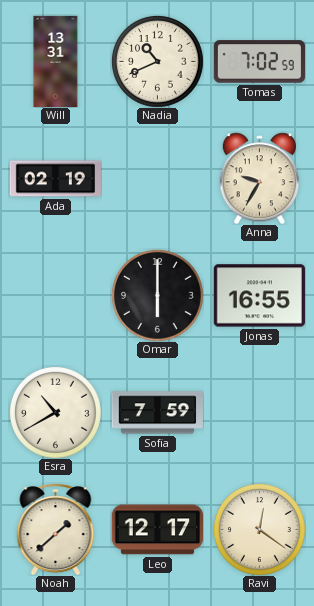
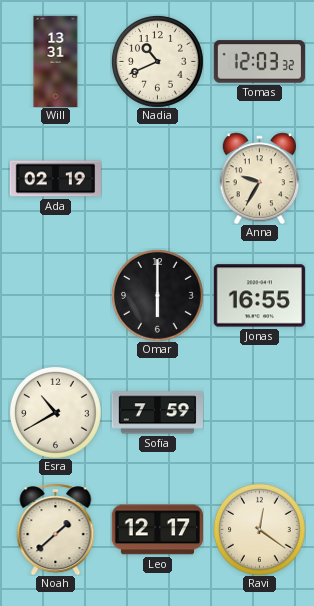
Tomas: 7:02 -> 12:03 (259, 62)
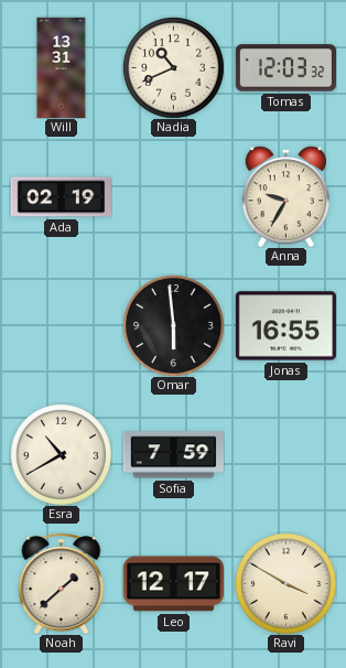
Omar: 6:00 -> 5:59 (174, 326)
Ravi: 12:21 -> 3:50 (286, 584)
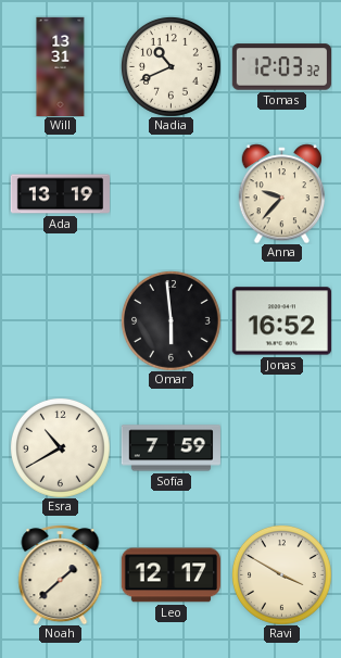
Ada: 02:19 -> 13:19 (60, 194)
Anna: 9:35 -> 9:37 (281, 193)
Jonas: 16:55 -> 16:52 (281, 321)
